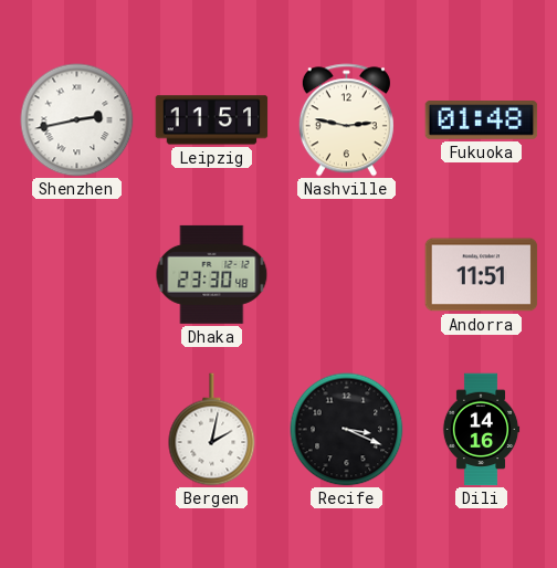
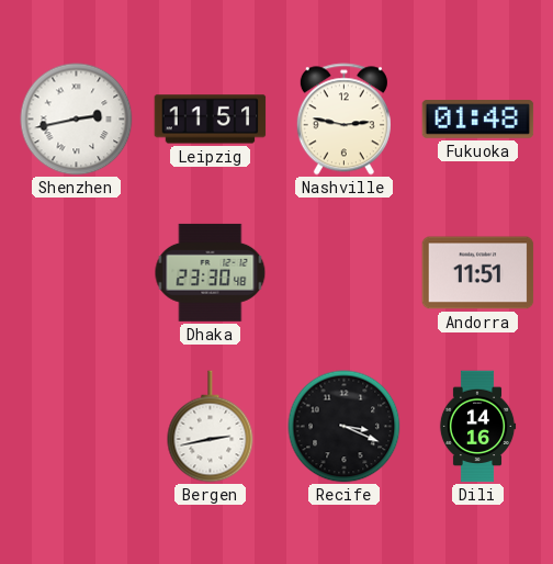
Bergen: 2:02 -> 2:43 (211, 427)
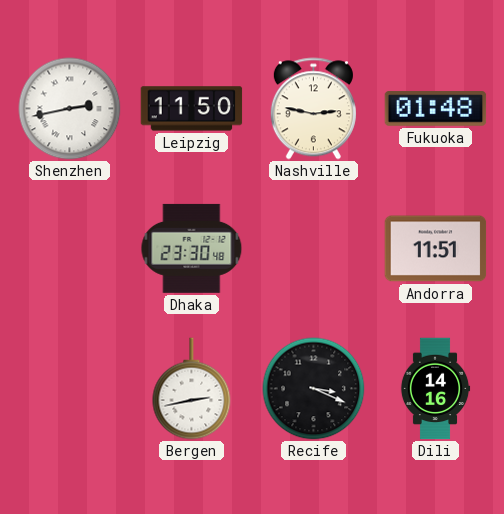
Leipzig: 11:51 -> 11:50 (192, 109)
